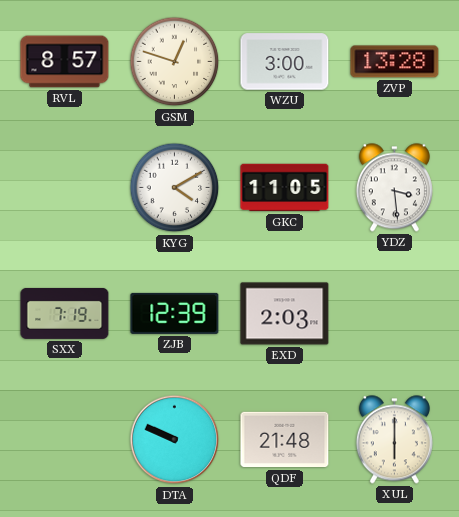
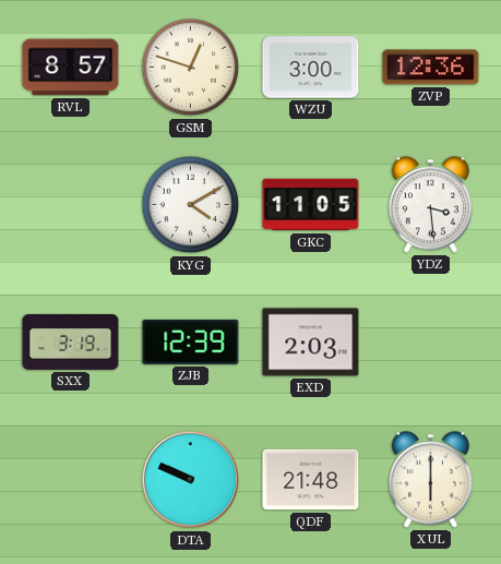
ZVP: 13:28 -> 12:36 (431, 68)
SXX: 7:19 -> 3:19 (71, 341)
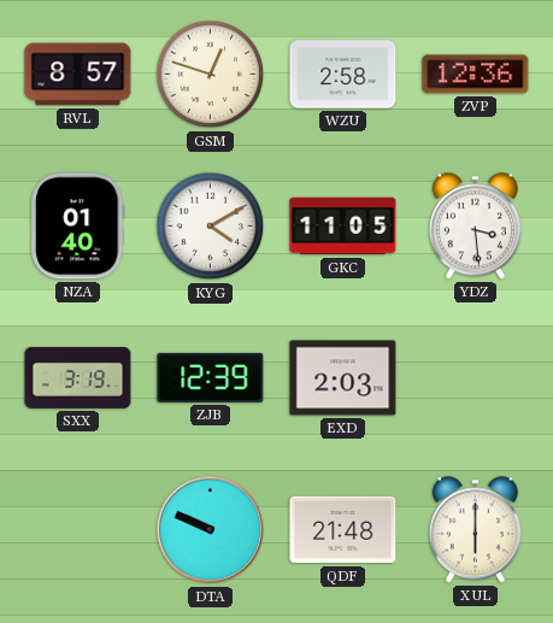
WZU: 3:00 -> 2:58 (343, 75)
NZA: none -> 01:40 (78, 227)
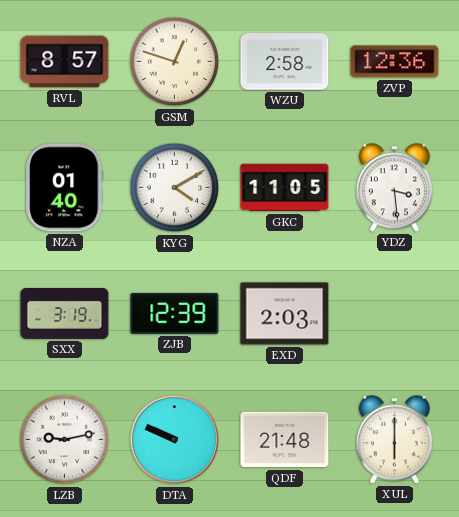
LZB: none -> 9:13 (65, 440)
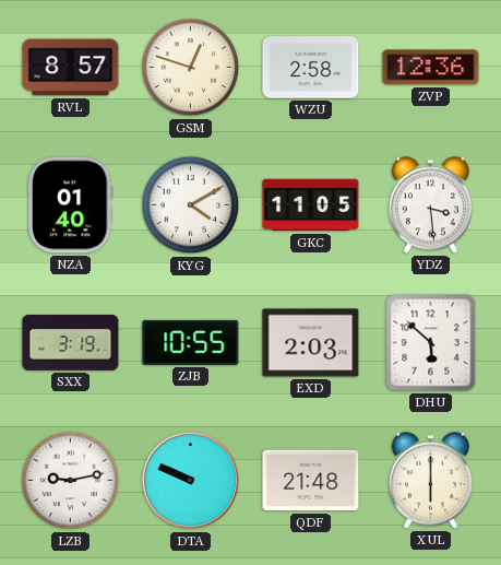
ZJB: 12:39 -> 10:55 (191, 342)
DHU: none -> 5:52 (431, 343)
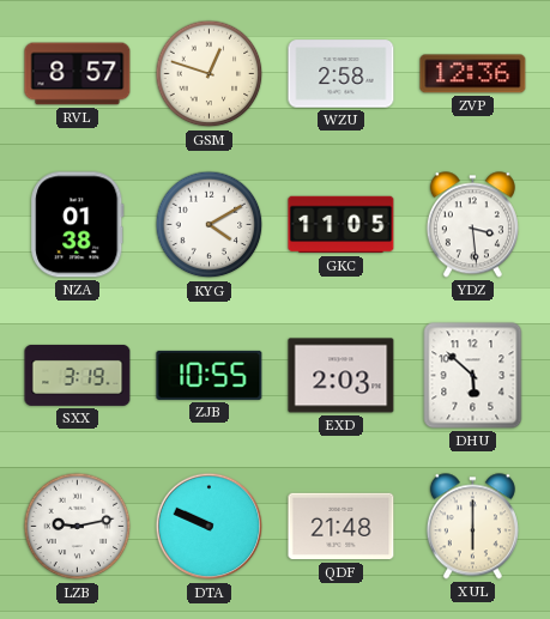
NZA: 01:40 -> 01:38 (78, 225)
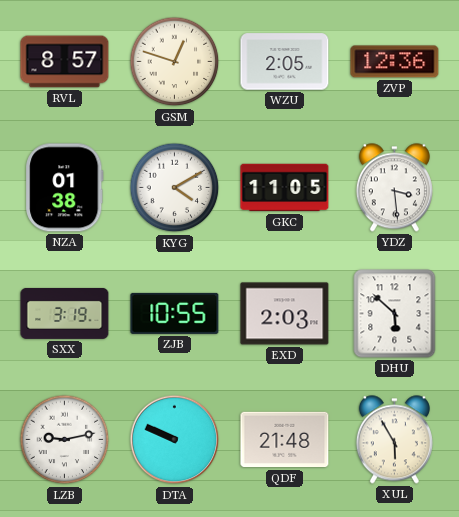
WZU: 2:58 -> 2:05 (285, 62)
XUL: 6:00 -> 5:55 (394, 440)
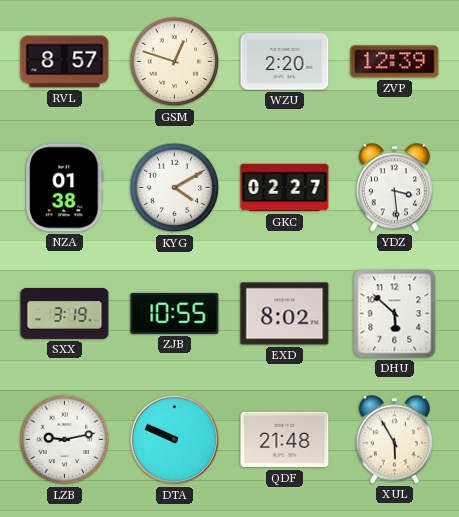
WZU: 2:05 -> 2:20 (285, 62)
ZVP: 12:36 -> 12:39 (395, 62)
GKC: 11:05 -> 02:27 (285, 188)
EXD: 2:03 -> 8:02 (285, 314)
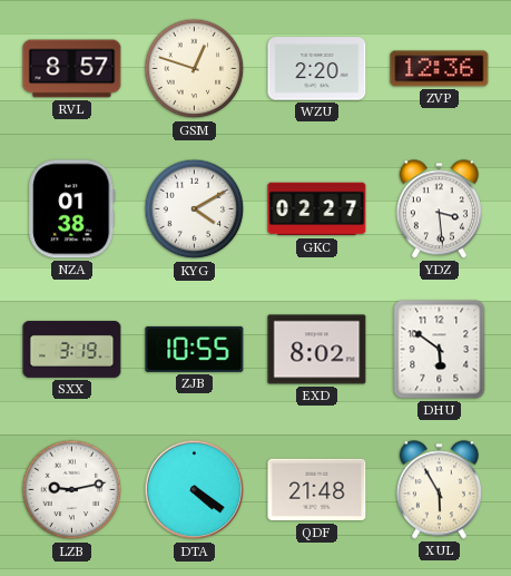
ZVP: 12:39 -> 12:36 (440, 69)
DHU: 5:52 -> 5:51 (440, 350)
DTA: 9:49 -> 4:21 (195, 490)
